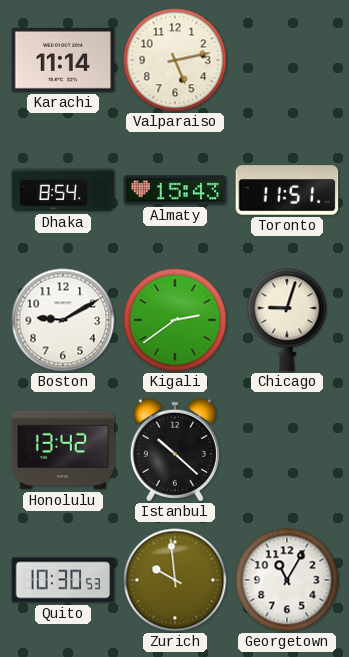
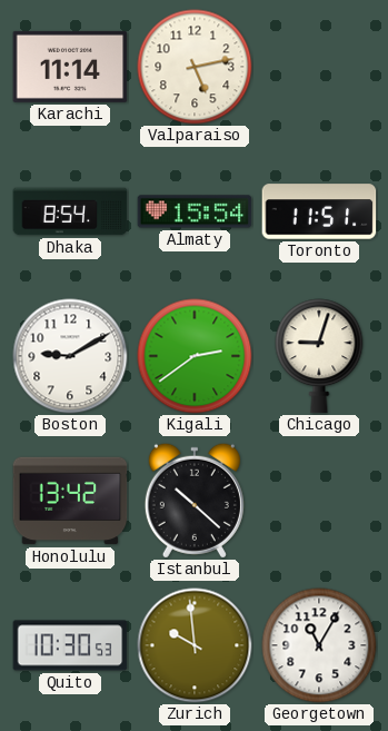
Almaty: 15:43 -> 15:54 (195, 211)
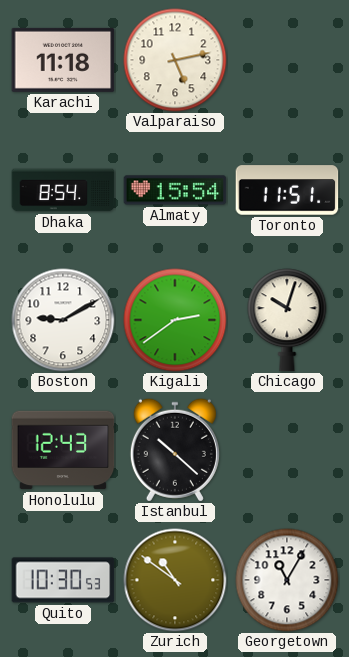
Karachi: 11:14 -> 11:18 (63, 60)
Chicago: 9:03 -> 10:03 (287, 320)
Honolulu: 13:42 -> 12:43 (63, 450)
Zurich: 9:59 -> 10:51 (175, 580)
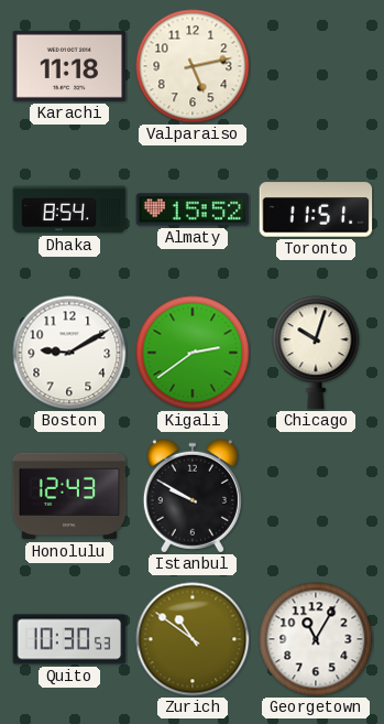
Almaty: 15:54 -> 15:52 (193, 209)
Istanbul: 10:22 -> 9:50 (193, 496)
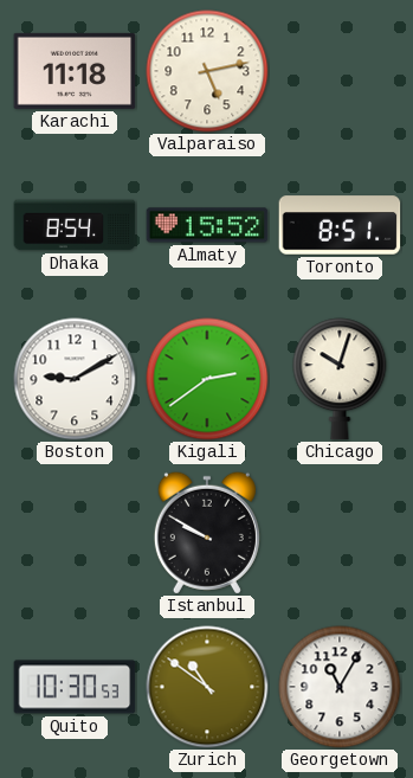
Toronto: 11:51 -> 8:51 (340, 225)
Honolulu: 12:43 -> none (69, 496)
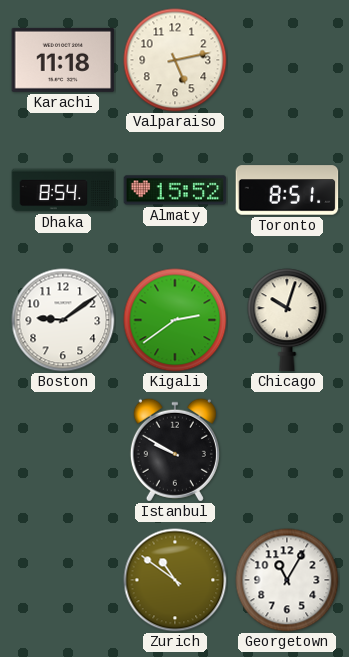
Boston: 9:10 -> 9:09 (63, 320)
Quito: 10:30 -> none (75, 687)
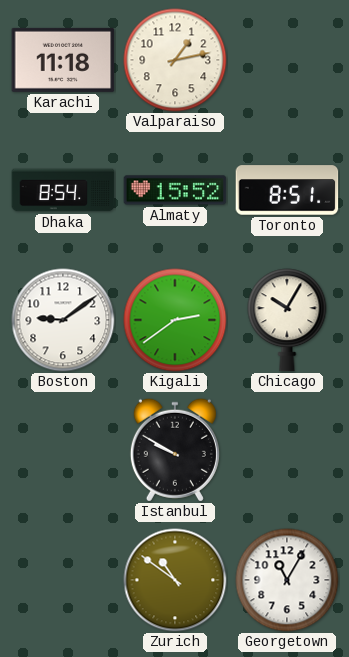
Valparaiso: 5:13 -> 1:13 (175, 60)
Chicago: 10:03 -> 10:05 (287, 320)
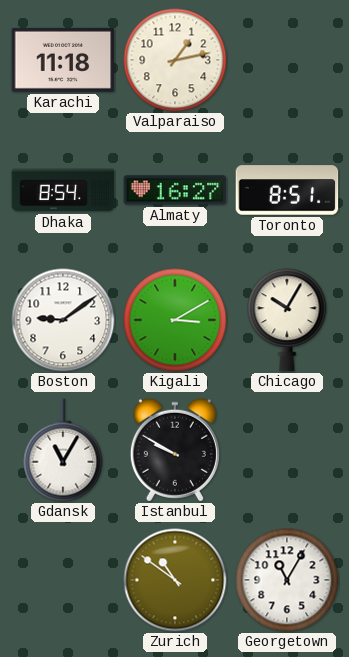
Almaty: 15:52 -> 16:27 (175, 190)
Kigali: 2:39 -> 3:10 (175, 320)
Gdansk: none -> 11:05 (63, 450)
